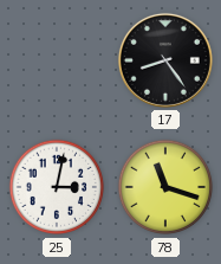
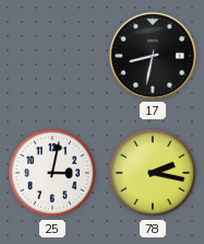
17: 8:24 -> 8:32 (153, 56)
78: 11:18 -> 2:17 (153, 173)
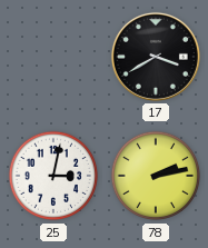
17: 8:32 -> 3:40 (156, 57)
78: 2:17 -> 2:13 (156, 176)
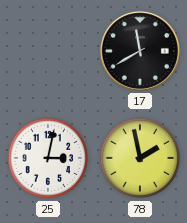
17: 3:40 -> 11:40 (140, 51)
78: 2:13 -> 1:58 (140, 158)
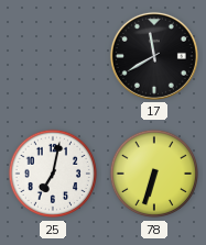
25: 3:02 -> 7:02 (53, 174)
78: 1:58 -> 6:33 (154, 174)
